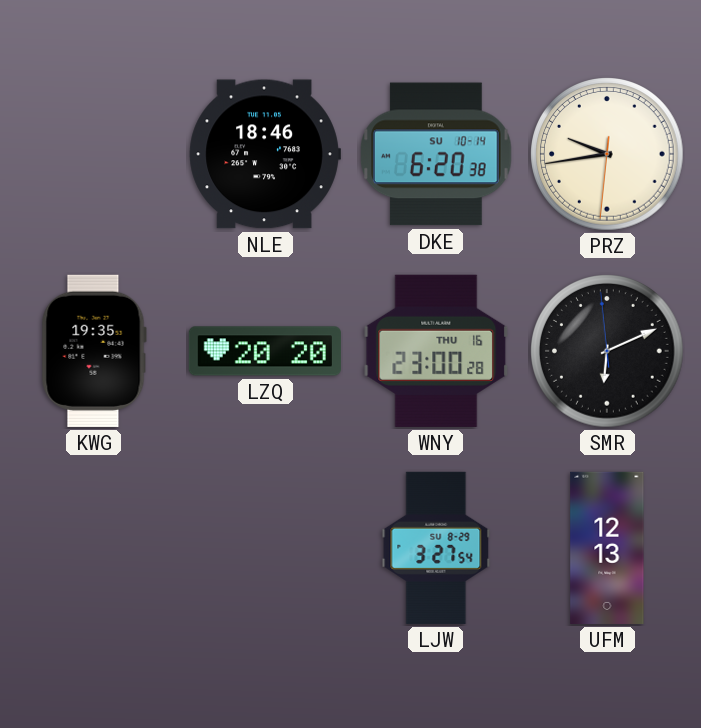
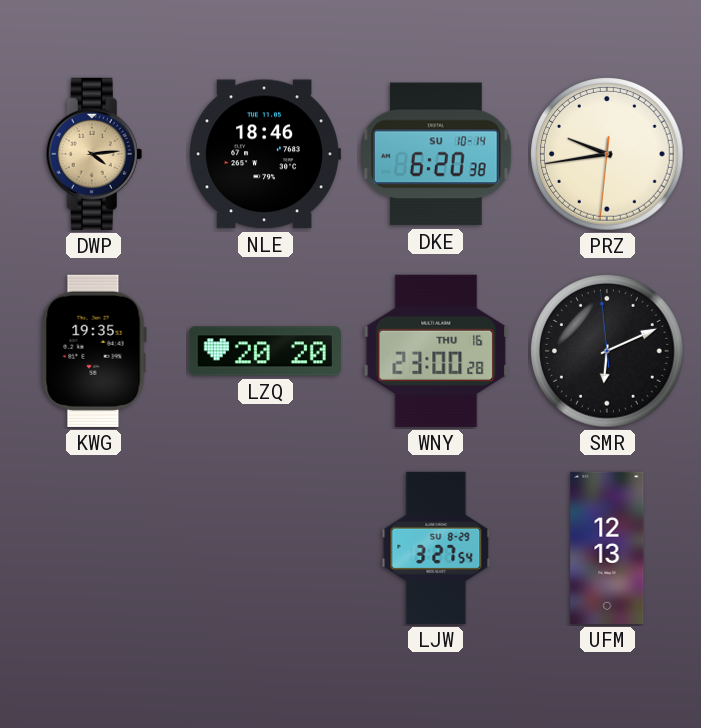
DWP: none -> 4:14 (94, 154)
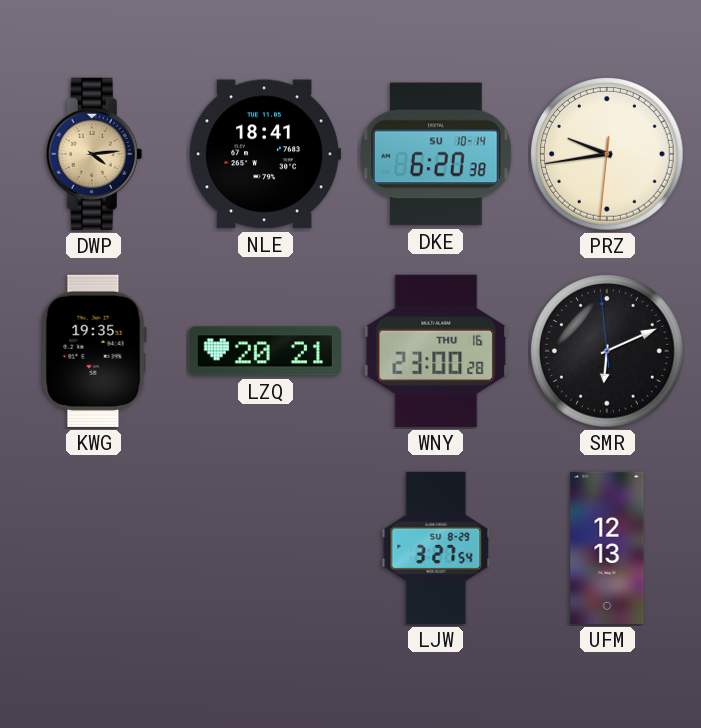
NLE: 18:46 -> 18:41 (265, 154)
LZQ: 20:20 -> 20:21 (265, 351)
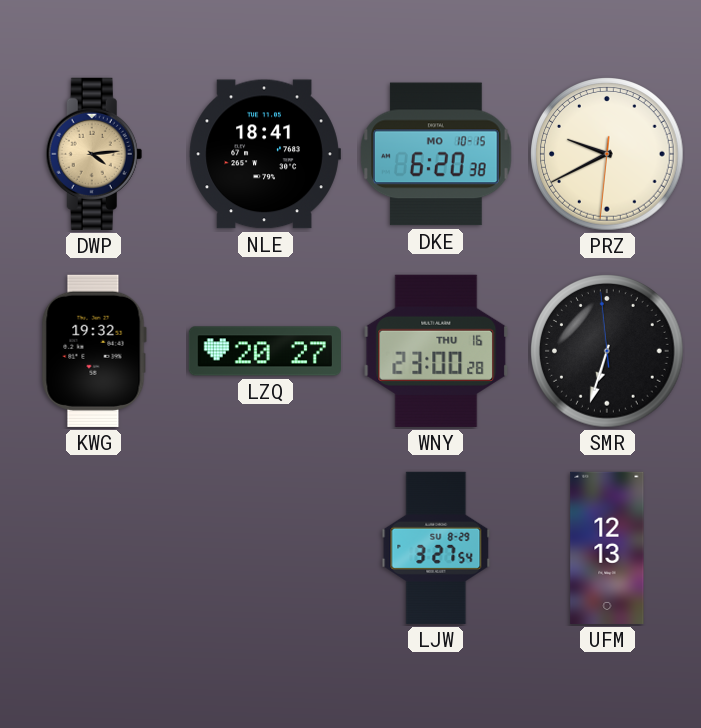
DKE date: SU 10-14 -> MO 10-15 (437, 154)
PRZ: 9:43 -> 9:40 (608, 155)
KWG: 19:35 -> 19:32 (94, 351)
LZQ: 20:21 -> 20:27 (265, 351)
SMR: 6:10 -> 6:32 (608, 352)
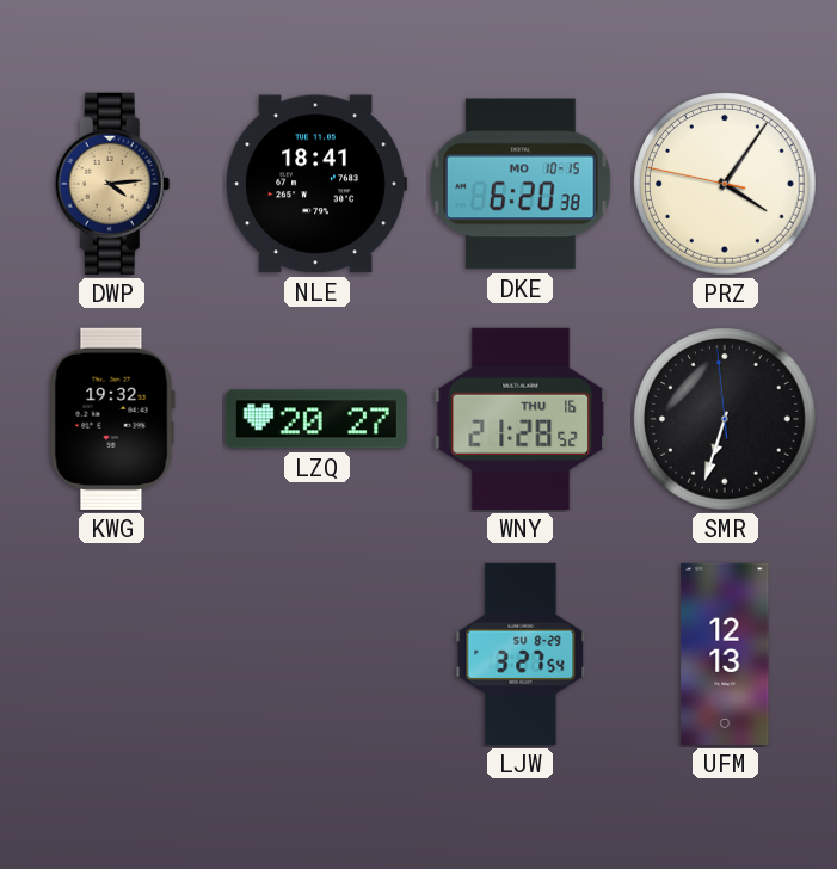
PRZ: 9:40 -> 4:05 (726, 185)
WNY: 23:00 -> 21:28 (521, 419)
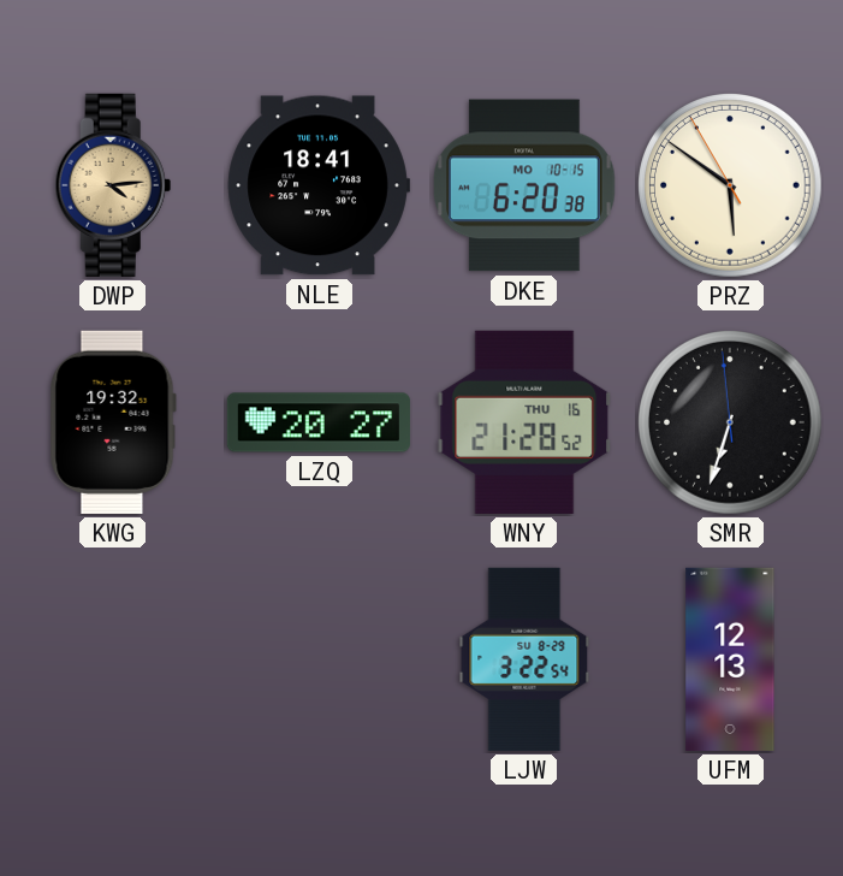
PRZ: 4:05 -> 5:50 (731, 187)
LJW: 3:27 -> 3:22 (524, 659)
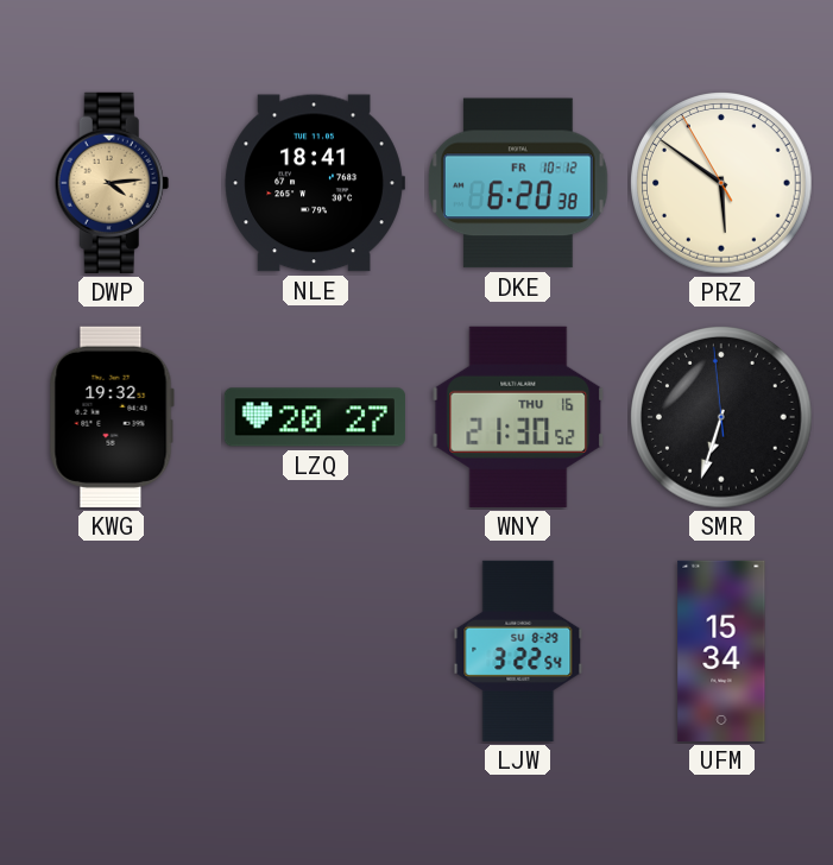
DKE date: MO 10-15 -> FR 10-12 (519, 183)
WNY: 21:28 -> 21:30 (518, 417)
UFM: 12:13 -> 15:34 (721, 651)
